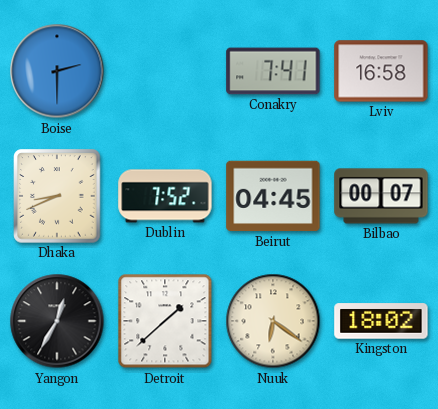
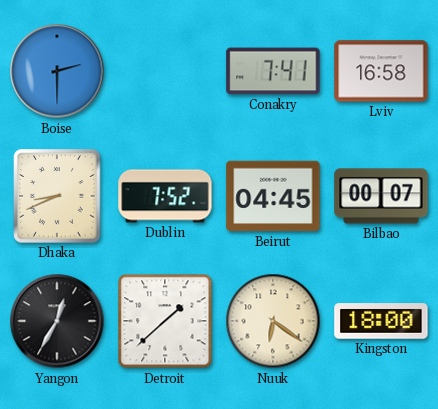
Kingston: 18:02 -> 18:00 (381, 321)
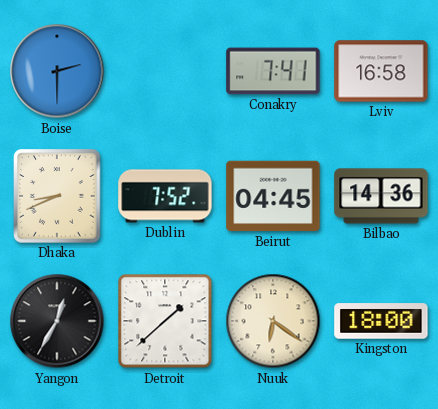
Bilbao: 00:07 -> 14:36 (381, 196)
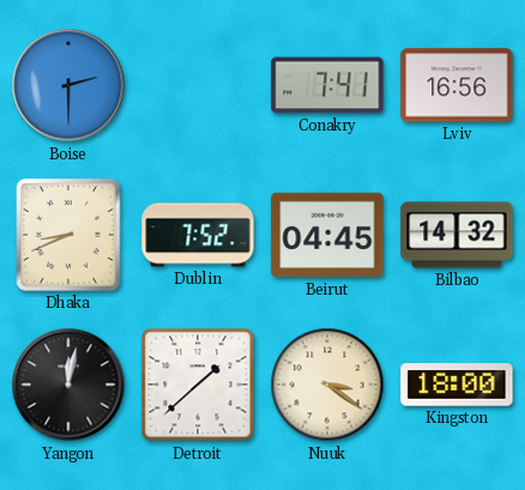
Lviv: 16:58 -> 16:56 (457, 85)
Bilbao: 14:36 -> 14:32 (457, 235)
Yangon: 12:35 -> 12:02 (68, 385)
Nuuk: 6:21 -> 3:21 (327, 385)
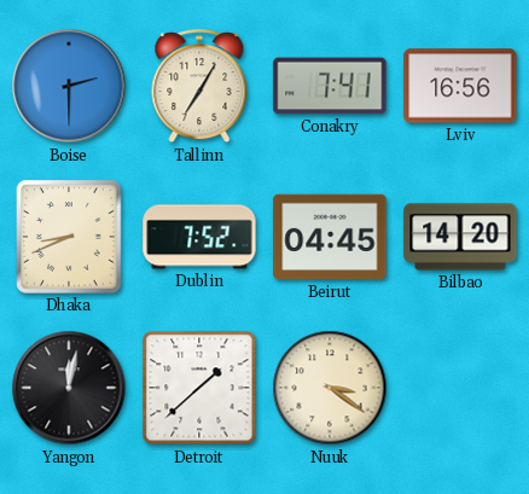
Tallinn: none -> 7:05 (199, 87)
Bilbao: 14:32 -> 14:20 (460, 237)
Kingston: 18:00 -> none (457, 385)
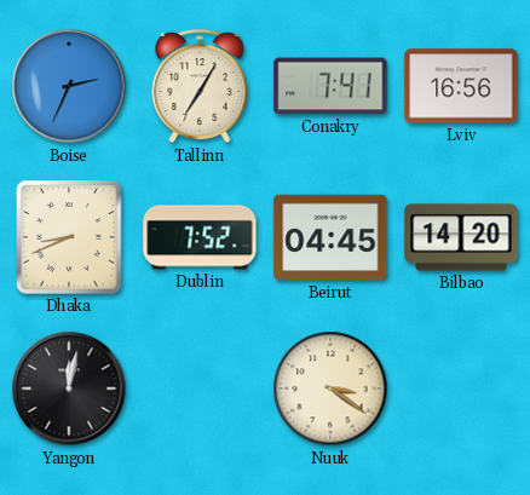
Boise: 2:30 -> 2:34 (69, 86)
Detroit: 1:38 -> none (199, 388)
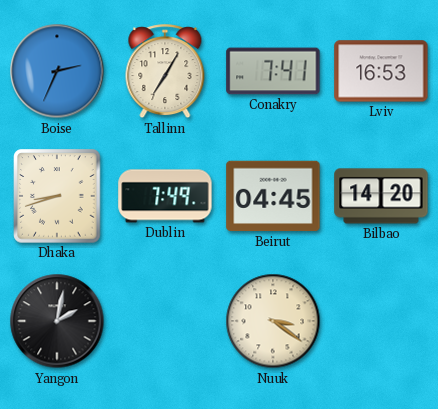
Lviv: 16:56 -> 16:53 (381, 71)
Dhaka: 8:41 -> 8:42 (57, 196)
Dublin: 7:52 -> 7:49 (165, 196)
Yangon: 12:02 -> 2:02 (57, 321)
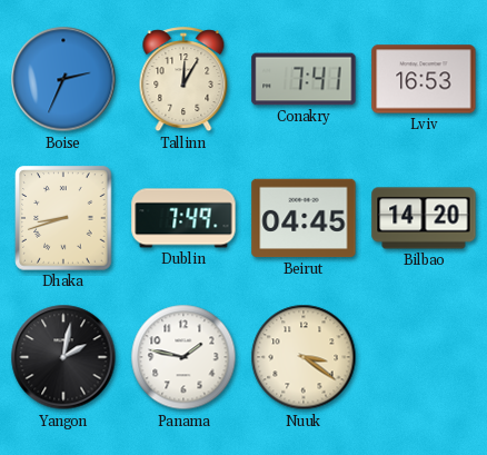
Tallinn: 7:05 -> 12:05 (183, 80)
Panama: none -> 1:47 (183, 357)
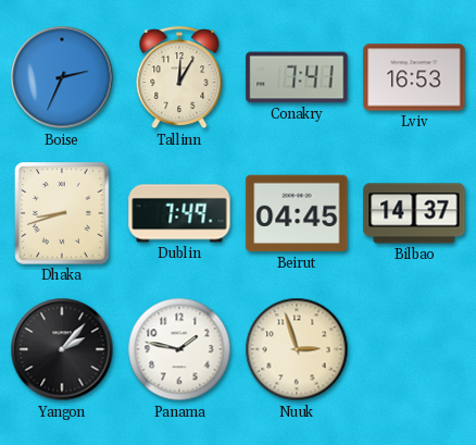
Bilbao: 14:20 -> 14:37 (414, 213)
Yangon: 2:02 -> 2:07 (62, 349)
Nuuk: 3:21 -> 2:57 (297, 349)
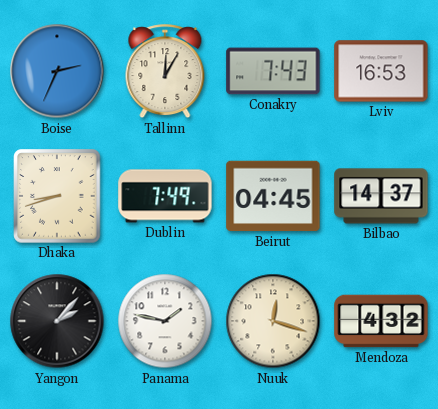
Conakry: 7:41 -> 7:43 (273, 71)
Nuuk: 2:57 -> 12:18 (273, 321)
Mendoza: none -> 4:32 (381, 321)
